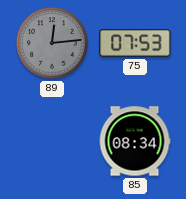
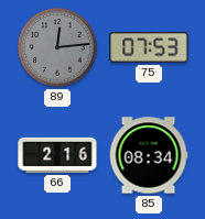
66: none -> 2:16 (57, 155)
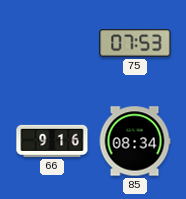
89: 12:14 -> none (57, 47)
66: 2:16 -> 9:16 (52, 141)
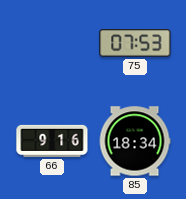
85: 08:34 -> 18:34 (135, 141)
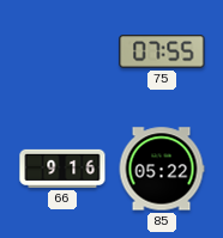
75: 07:53 -> 07:55 (162, 51)
85: 18:34 -> 05:22 (162, 169)
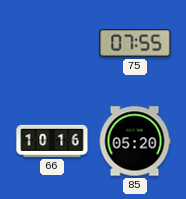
66: 9:16 -> 10:16 (52, 141)
85: 05:22 -> 05:20 (135, 141)
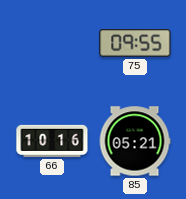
75: 07:55 -> 09:55 (135, 43)
85: 05:20 -> 05:21 (135, 141)
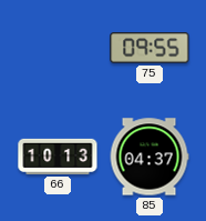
66: 10:16 -> 10:13 (58, 157)
85: 05:21 -> 04:37 (150, 157)
